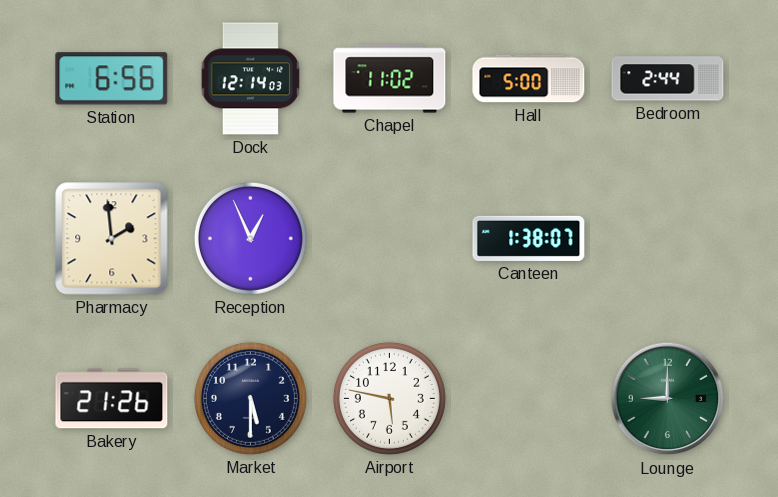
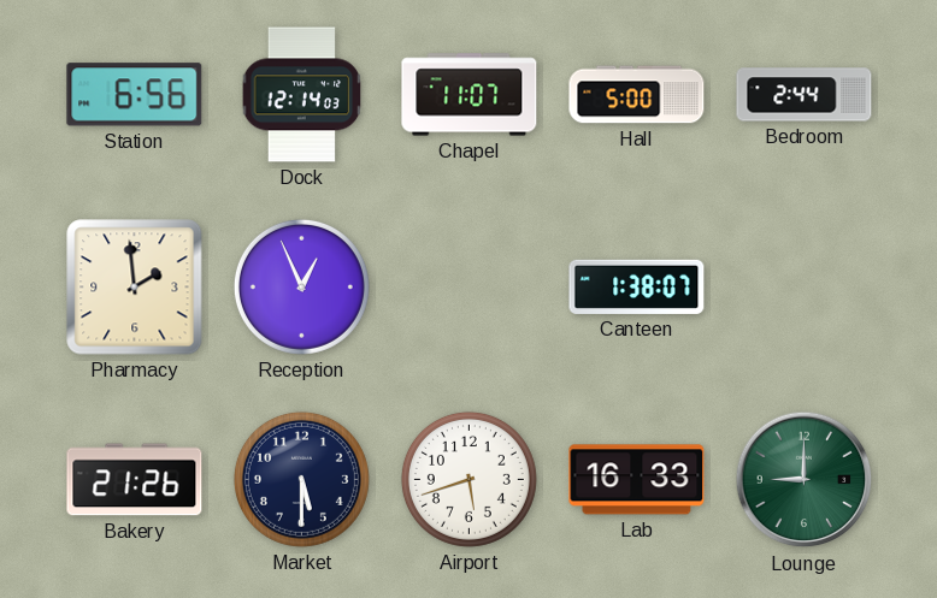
Chapel: 11:02 -> 11:07 (470, 95)
Airport: 5:47 -> 5:42 (469, 479)
Lab: none -> 16:33 (637, 480)
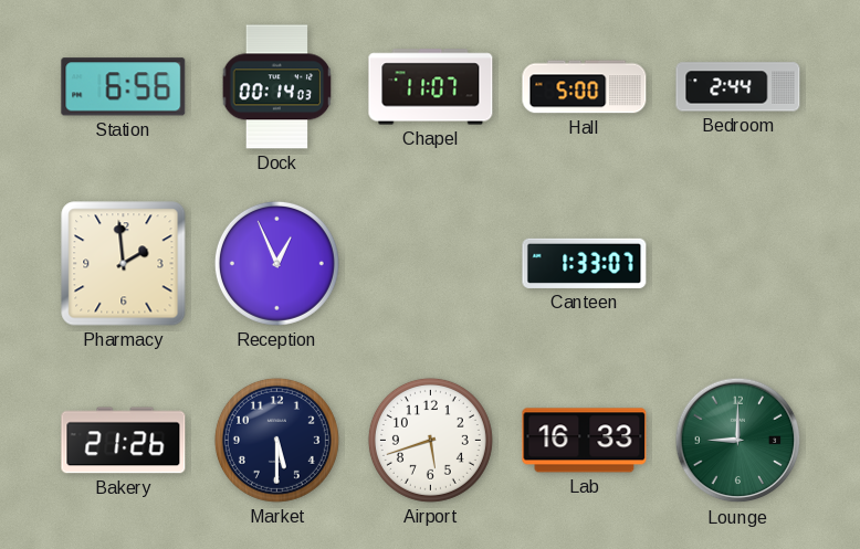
Dock: 12:14 -> 00:14 (277, 87)
Canteen: 1:38 -> 1:33 (585, 263)
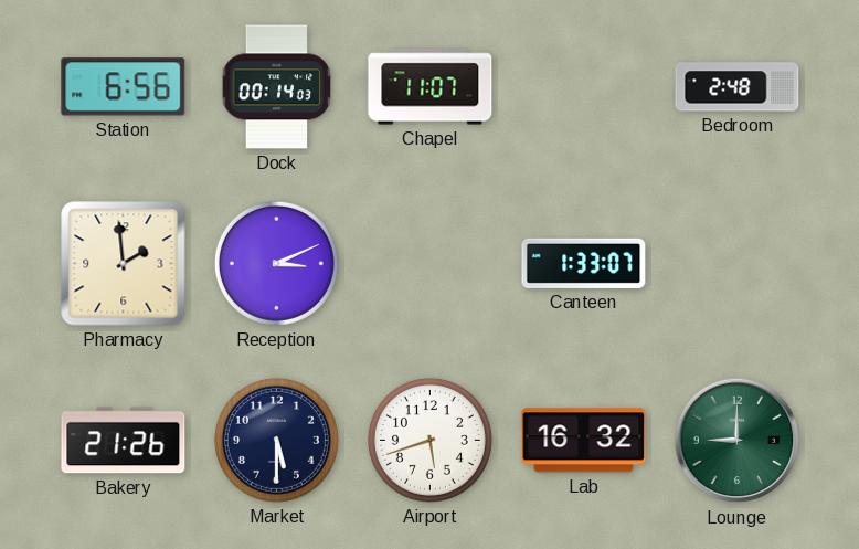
Hall: 5:00 -> none (585, 87)
Bedroom: 2:44 -> 2:48 (738, 87)
Reception: 12:56 -> 3:11 (276, 263)
Lab: 16:33 -> 16:32 (584, 441)
